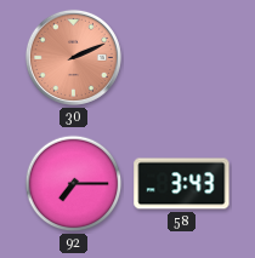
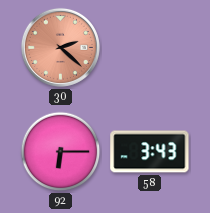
30: 2:11 -> 2:22 (60, 47)
92: 7:15 -> 6:15 (61, 152)
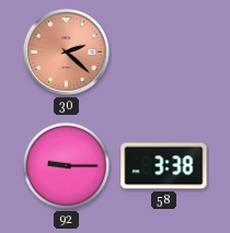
92: 6:15 -> 9:15 (67, 166)
58: 3:43 -> 3:38 (164, 166)
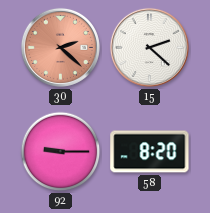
15: none -> 2:22 (149, 47)
58: 3:38 -> 8:20 (150, 152)
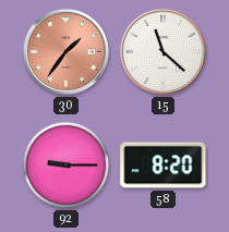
30: 2:22 -> 1:36 (65, 51)
15: 2:22 -> 11:22 (162, 51)
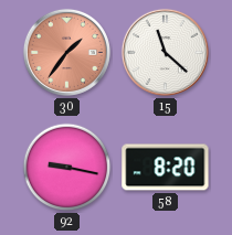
92: 9:15 -> 9:17 (67, 168)
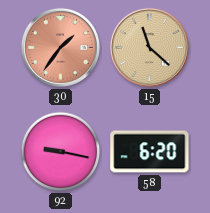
15 dial: white -> champagne (149, 47)
58: 8:20 -> 6:20 (150, 152)
